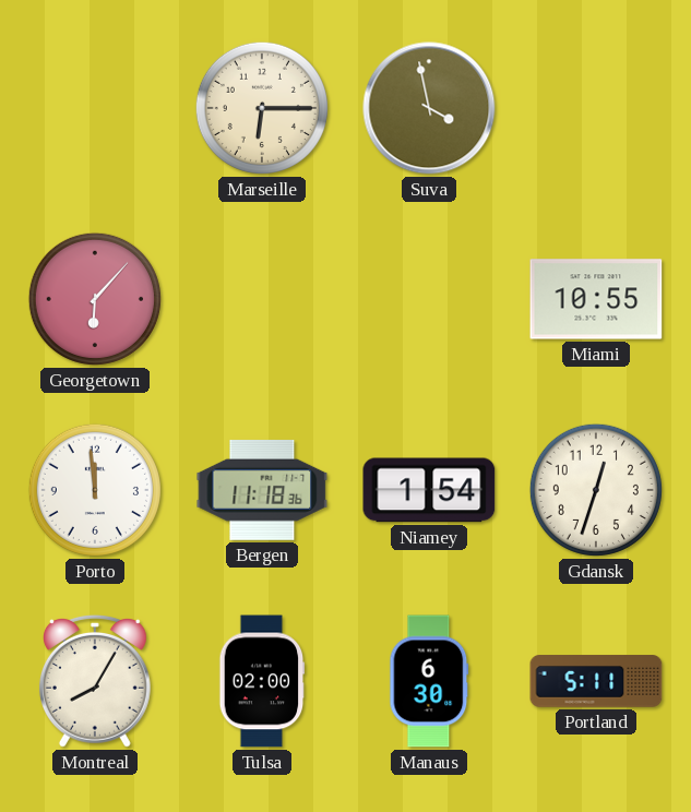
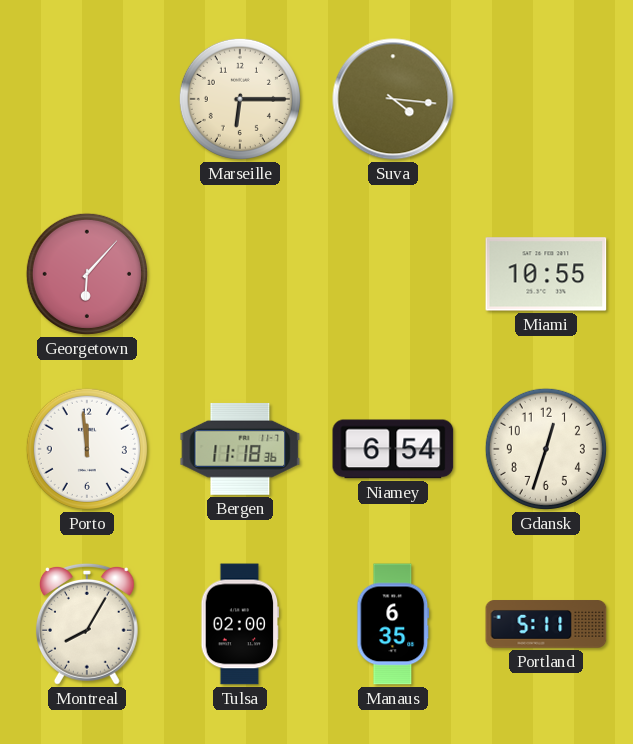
Suva: 3:58 -> 4:16 (393, 99)
Niamey: 1:54 -> 6:54 (393, 449)
Manaus: 6:30 -> 6:35 (393, 624)
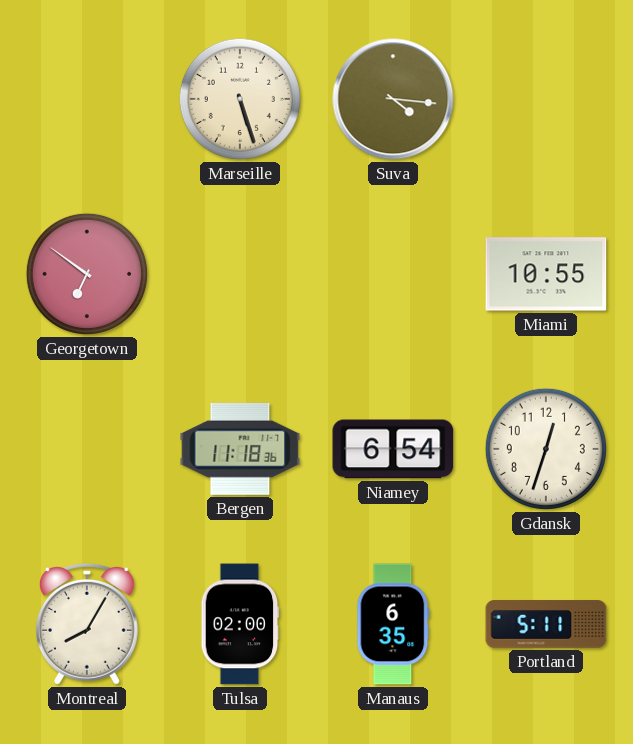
Marseille: 6:15 -> 5:27 (240, 99)
Georgetown: 6:07 -> 6:51 (87, 274)
Porto: 11:59 -> none (87, 449)
